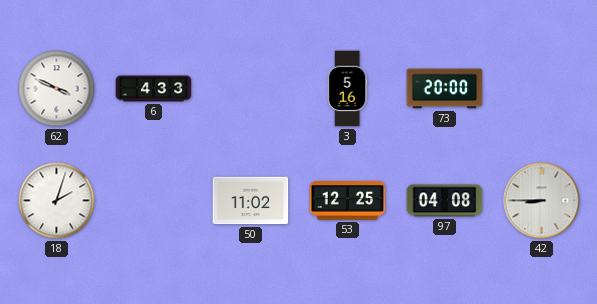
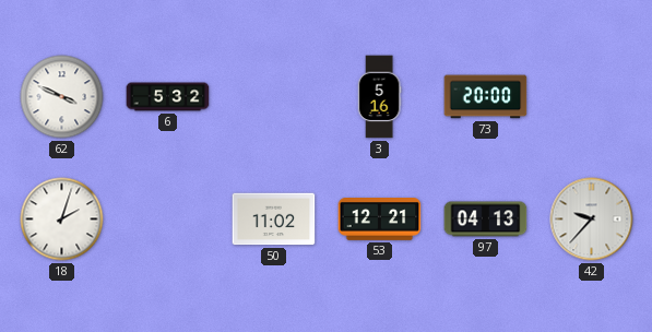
6: 4:33 -> 5:32 (168, 97)
53: 12:25 -> 12:21 (380, 220)
97: 04:08 -> 04:13 (486, 220)
42: 8:45 -> 9:37 (592, 220)
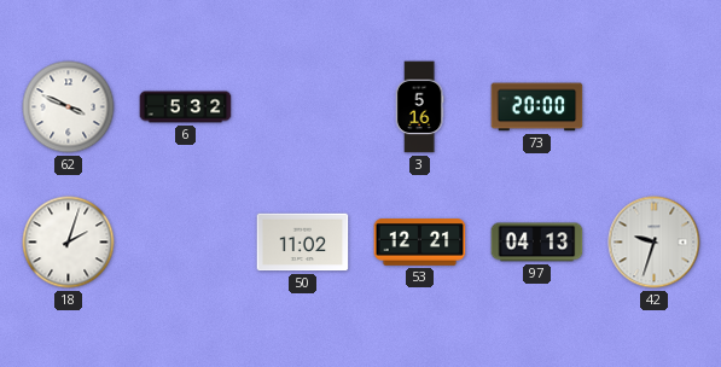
42: 9:37 -> 9:33 (655, 243)
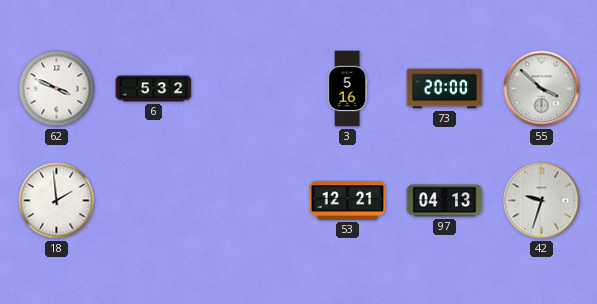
55: none -> 3:52 (542, 89)
18: 2:03 -> 1:59 (57, 201)
50: 11:02 -> none (303, 243)
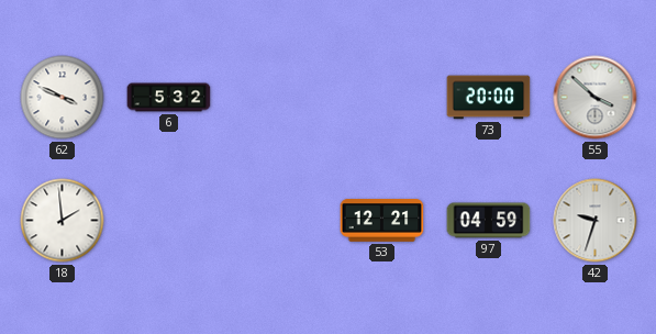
3: 5:16 -> none (347, 89)
97: 04:13 -> 04:59 (489, 221)
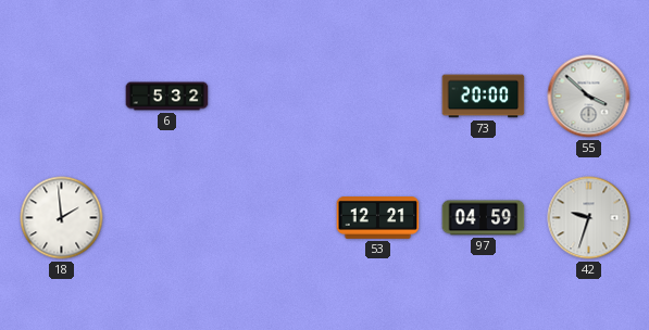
62: 3:49 -> none (63, 98)
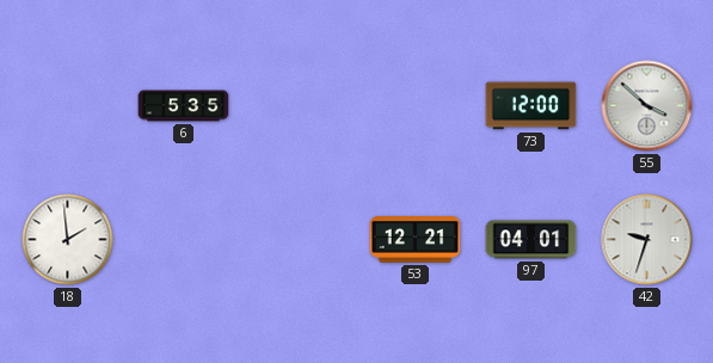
6: 5:32 -> 5:35 (184, 106)
73: 20:00 -> 12:00 (531, 106)
97: 04:59 -> 04:01 (531, 240)
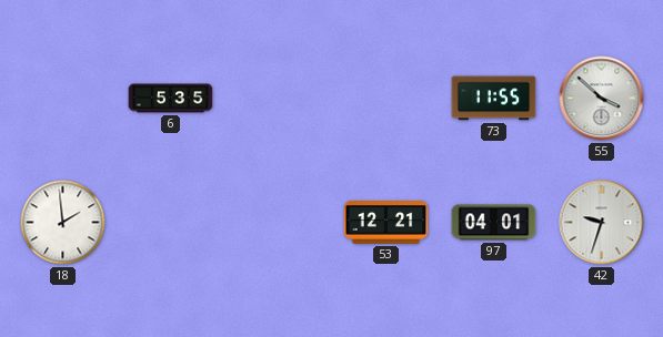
73: 12:00 -> 11:55 (494, 99)
